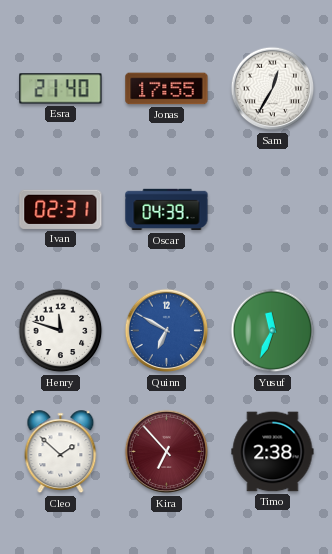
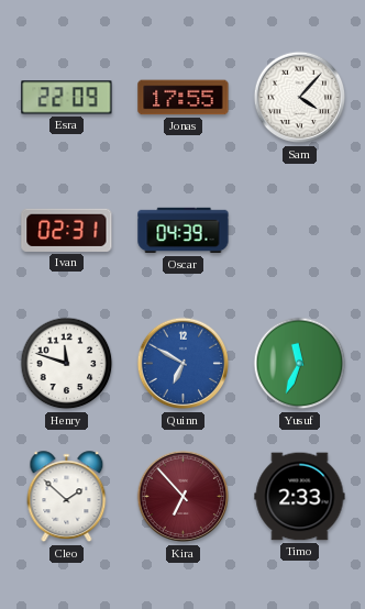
Esra: 21:40 -> 22:09 (67, 98)
Sam: 12:35 -> 4:07 (300, 98)
Timo: 2:38 -> 2:33 (300, 497)
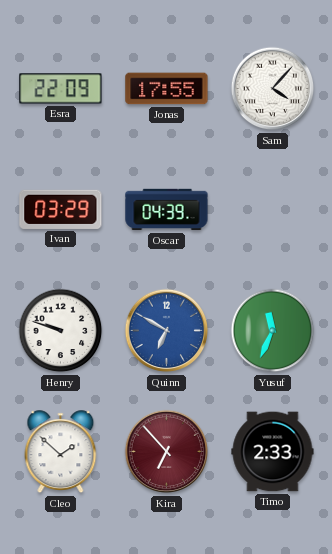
Ivan: 02:31 -> 03:29 (61, 209)
Henry: 11:48 -> 9:48 (61, 331)
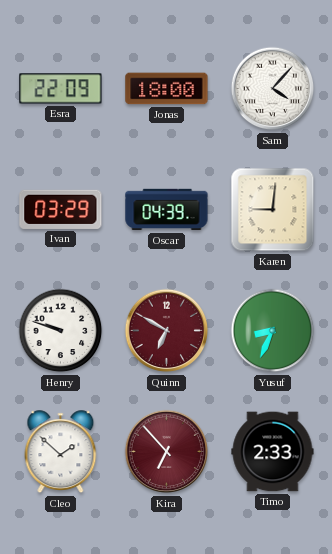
Jonas: 17:55 -> 18:00 (167, 89)
Karen: none -> 9:01 (273, 210)
Quinn dial: blue -> burgundy (167, 331)
Yusuf: 11:34 -> 8:34 (273, 331)
